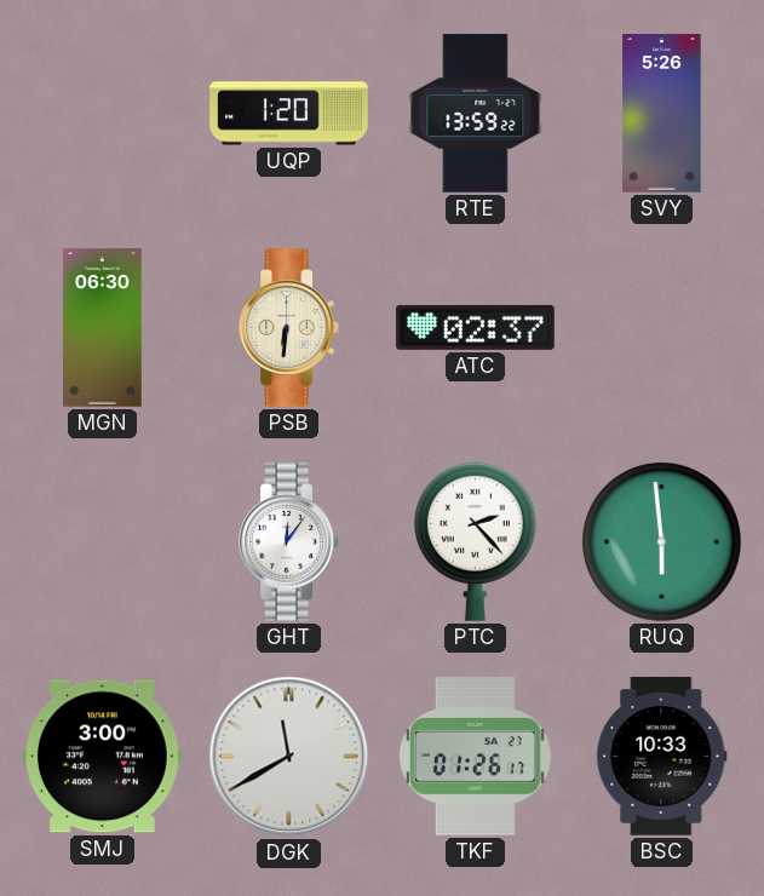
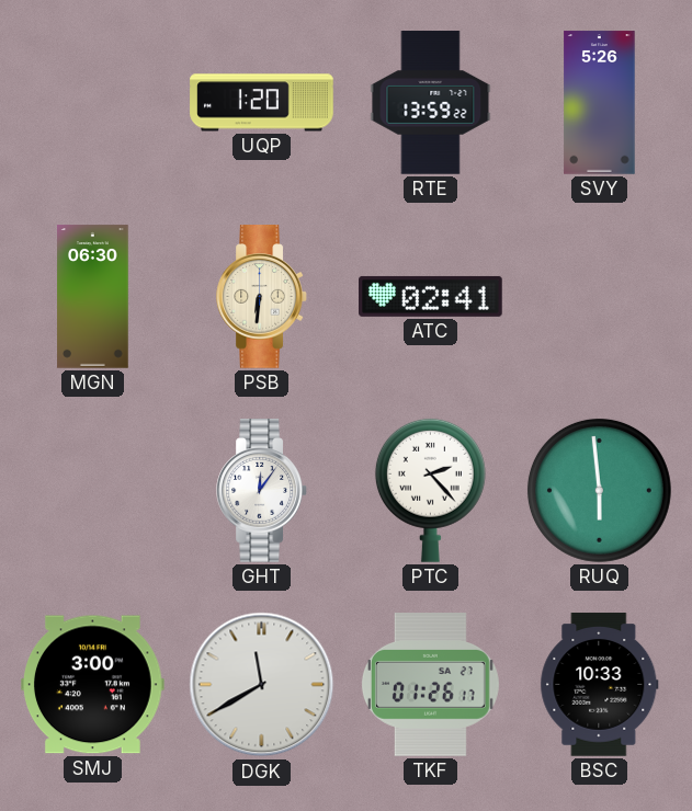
ATC: 02:37 -> 02:41 (431, 296)
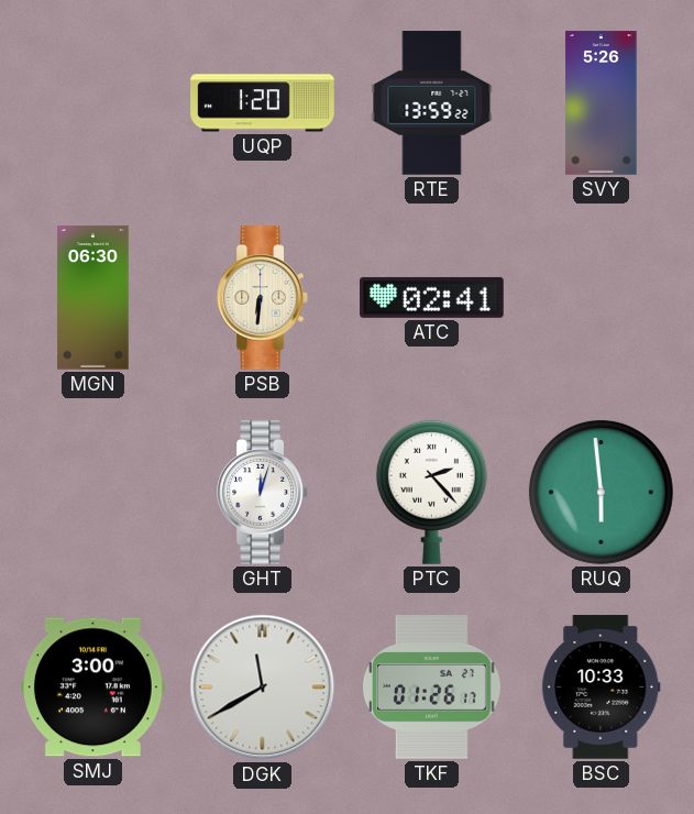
GHT: 12:06 -> 12:03 (263, 493)
